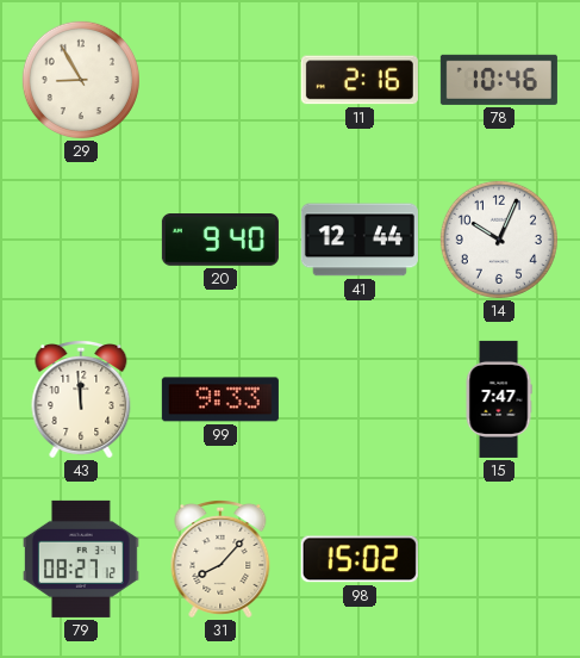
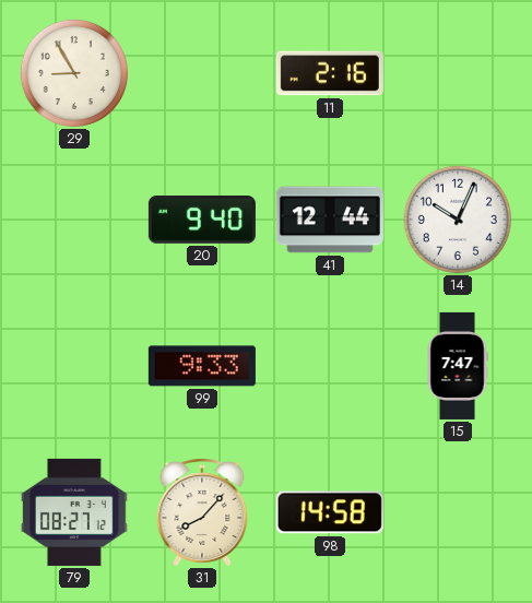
78: 10:46 -> none (499, 80)
43: 11:59 -> none (81, 401)
98: 15:02 -> 14:58 (330, 512)
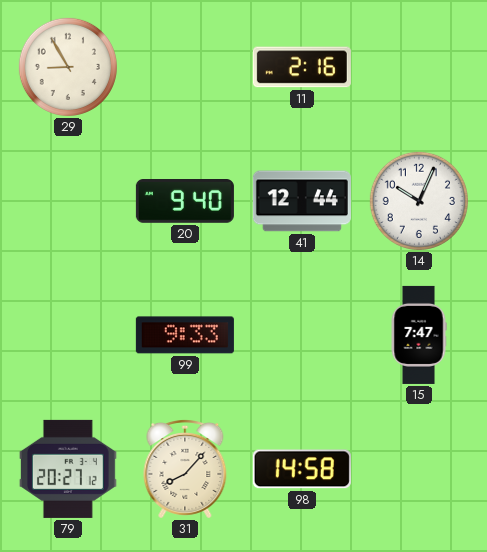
79: 08:27 -> 20:27 (68, 469)
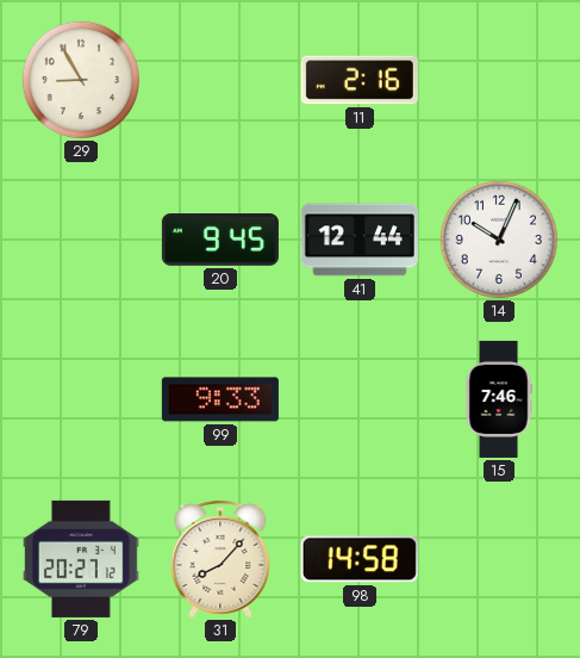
20: 9:40 -> 9:45 (220, 241)
15: 7:47 -> 7:46 (499, 399)
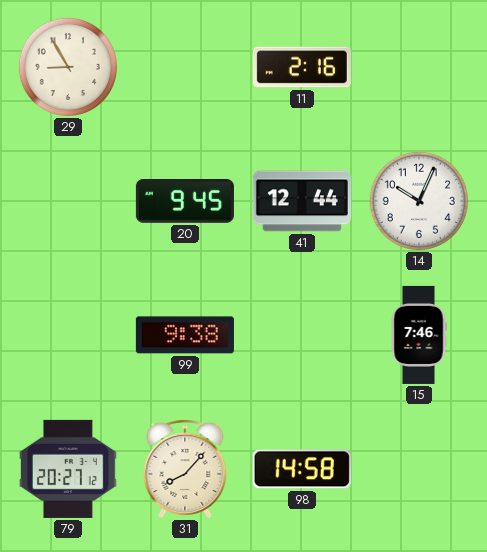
99: 9:33 -> 9:38 (185, 335)
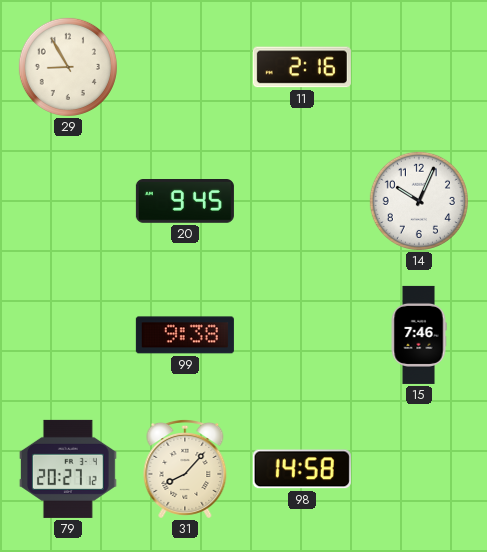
41: 12:44 -> none (302, 201)
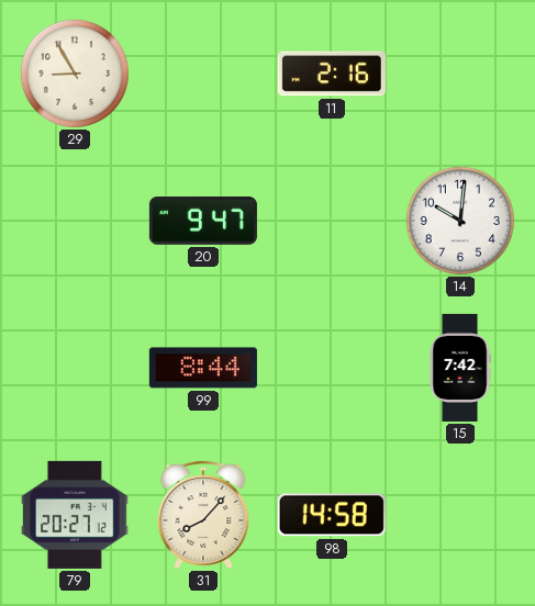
20: 9:45 -> 9:47 (203, 222)
14: 10:04 -> 10:01 (460, 221)
99: 9:38 -> 8:44 (203, 368)
15: 7:46 -> 7:42 (460, 368)
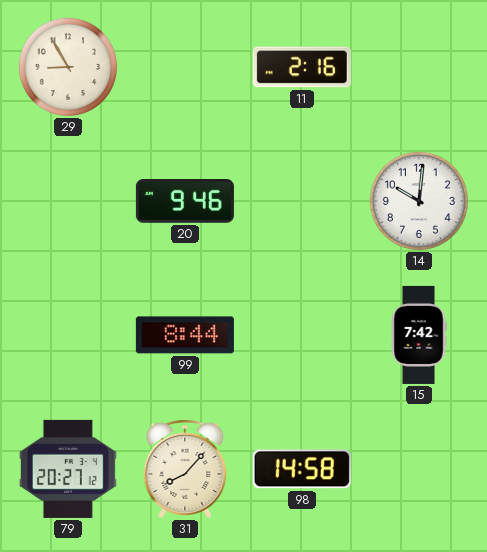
20: 9:47 -> 9:46 (185, 202)
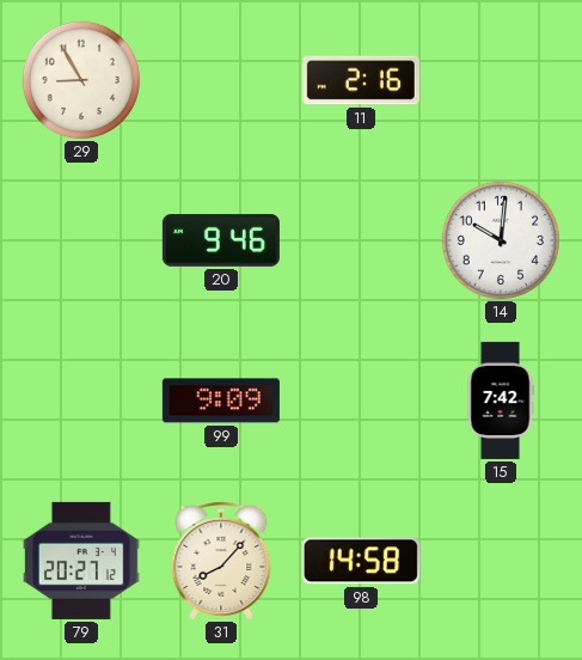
99: 8:44 -> 9:09 (221, 401)
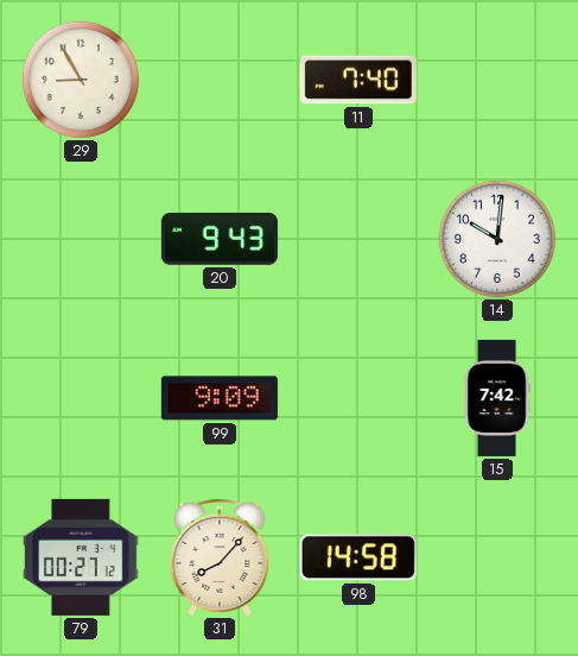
11: 2:16 -> 7:40 (358, 80)
20: 9:46 -> 9:43 (220, 240)
79: 20:27 -> 00:27 (81, 557)
